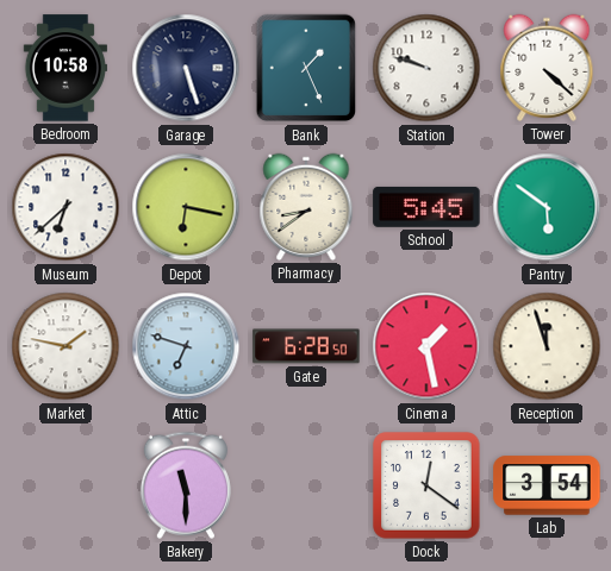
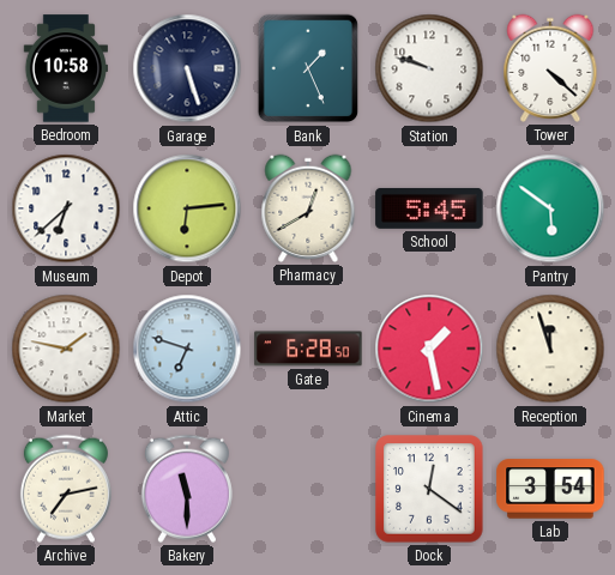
Depot: 6:17 -> 6:14 (187, 208)
Pharmacy: 8:39 -> 12:40 (308, 208)
Archive: none -> 7:13 (66, 489)
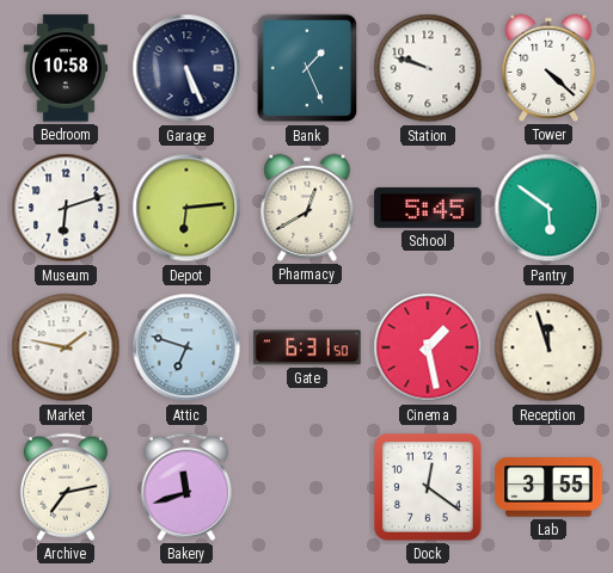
Garage: 5:27 -> 5:26 (186, 68)
Museum: 6:38 -> 6:12 (66, 208)
Gate: 6:28 -> 6:31 (307, 347)
Bakery: 11:30 -> 11:42 (186, 487)
Lab: 3:54 -> 3:55 (548, 487)
